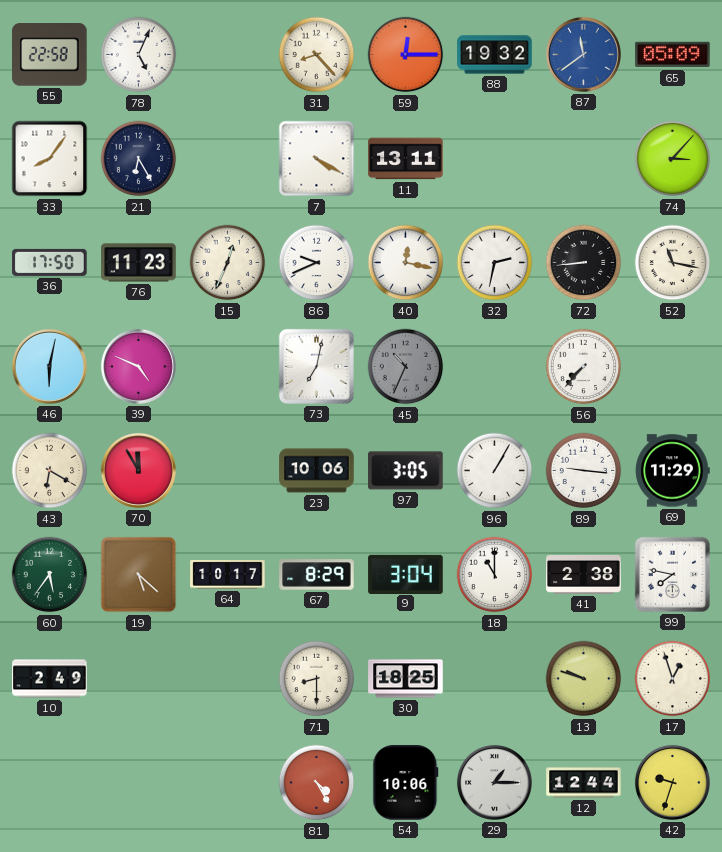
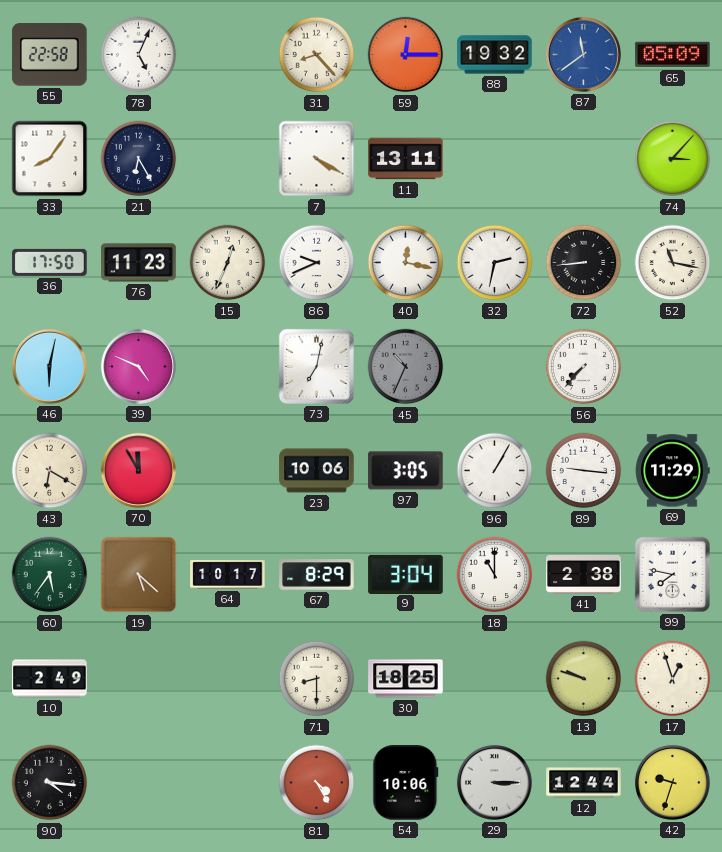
90: none -> 4:16 (50, 783)
29: 1:15 -> 3:15 (494, 782)
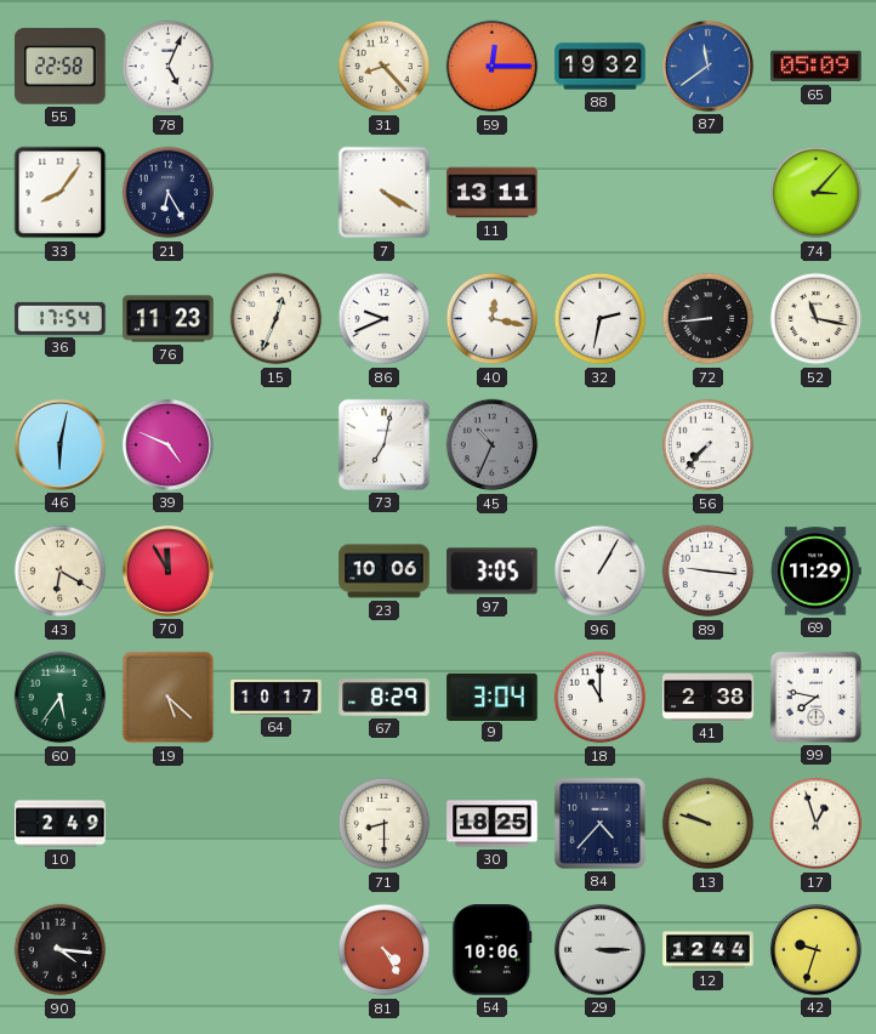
36: 17:50 -> 17:54 (61, 318)
84: none -> 4:37 (599, 823)
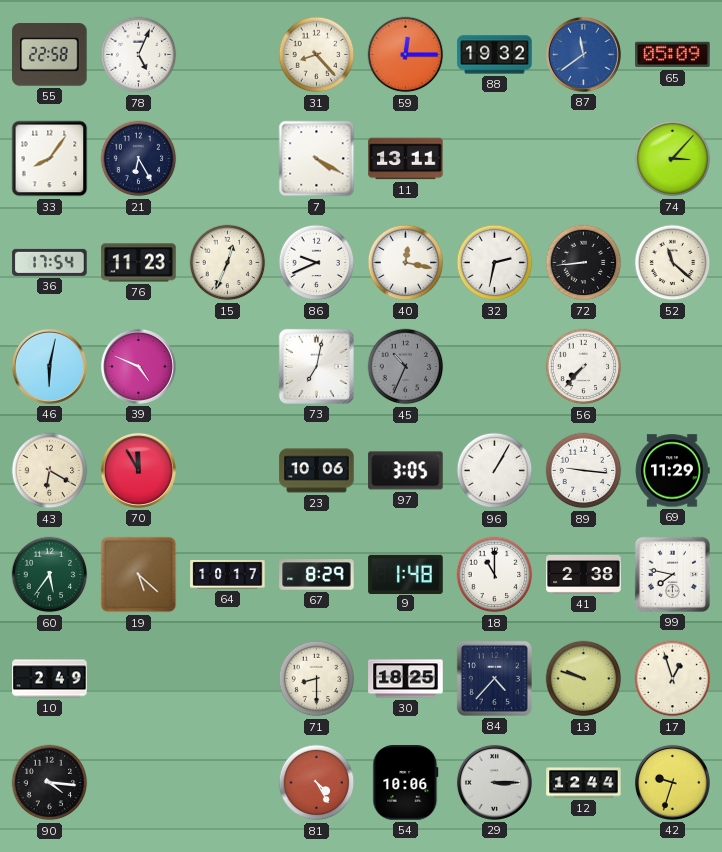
52: 11:17 -> 11:22 (673, 263)
9: 3:04 -> 1:48 (406, 574)
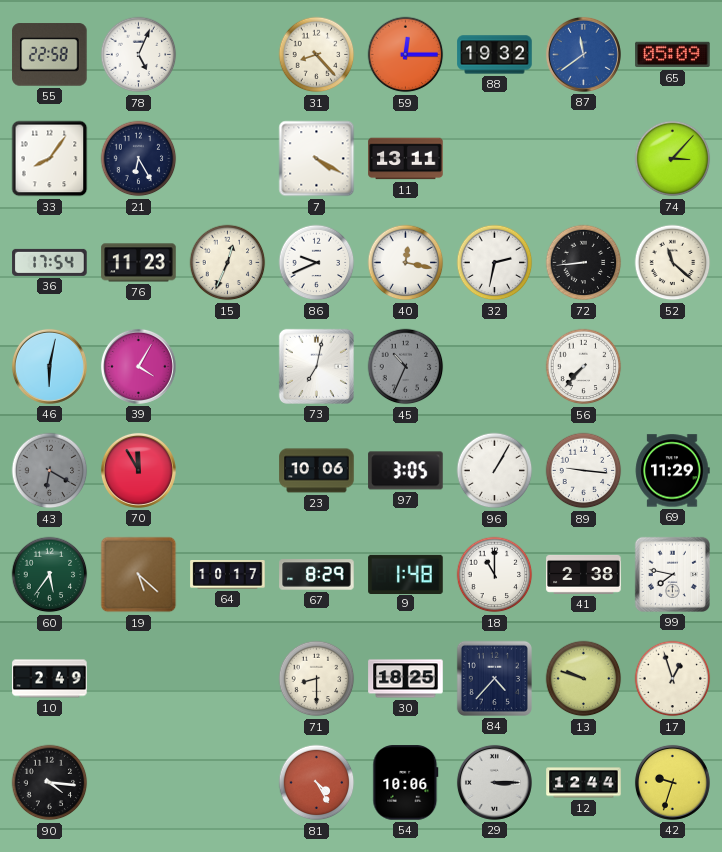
39: 4:49 -> 4:05 (138, 366)
43 dial: cream -> grey (50, 471)
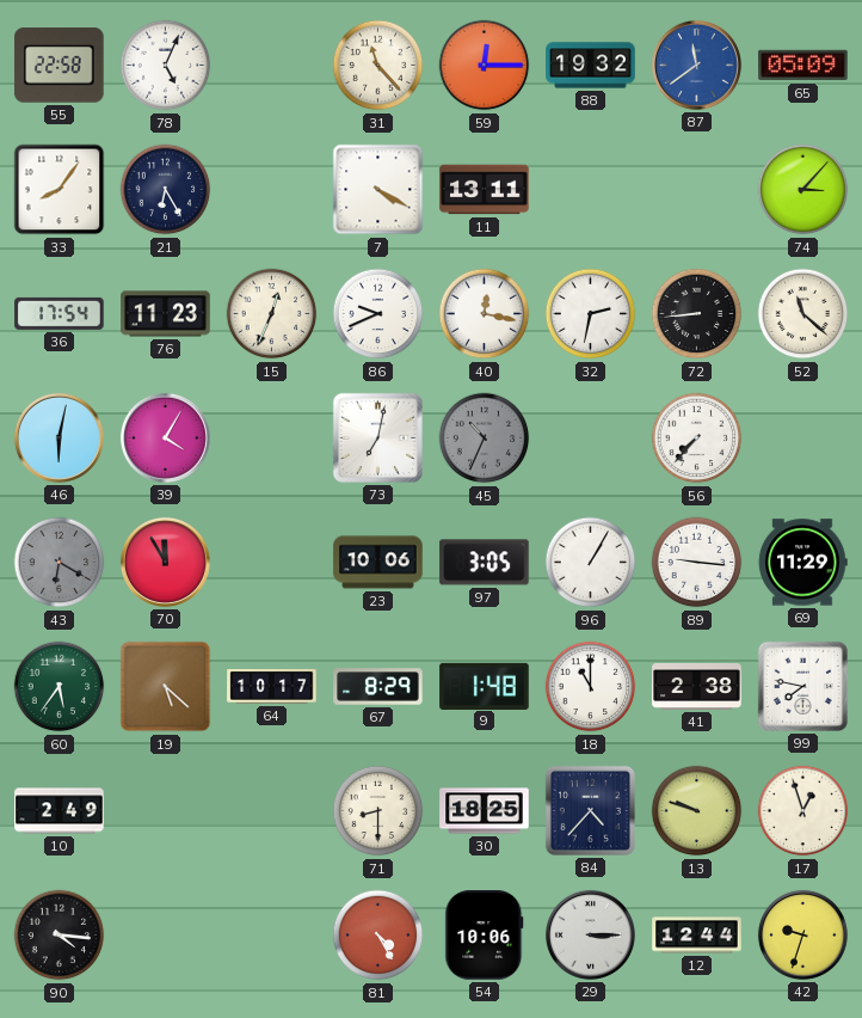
31: 8:23 -> 11:23 (378, 66)
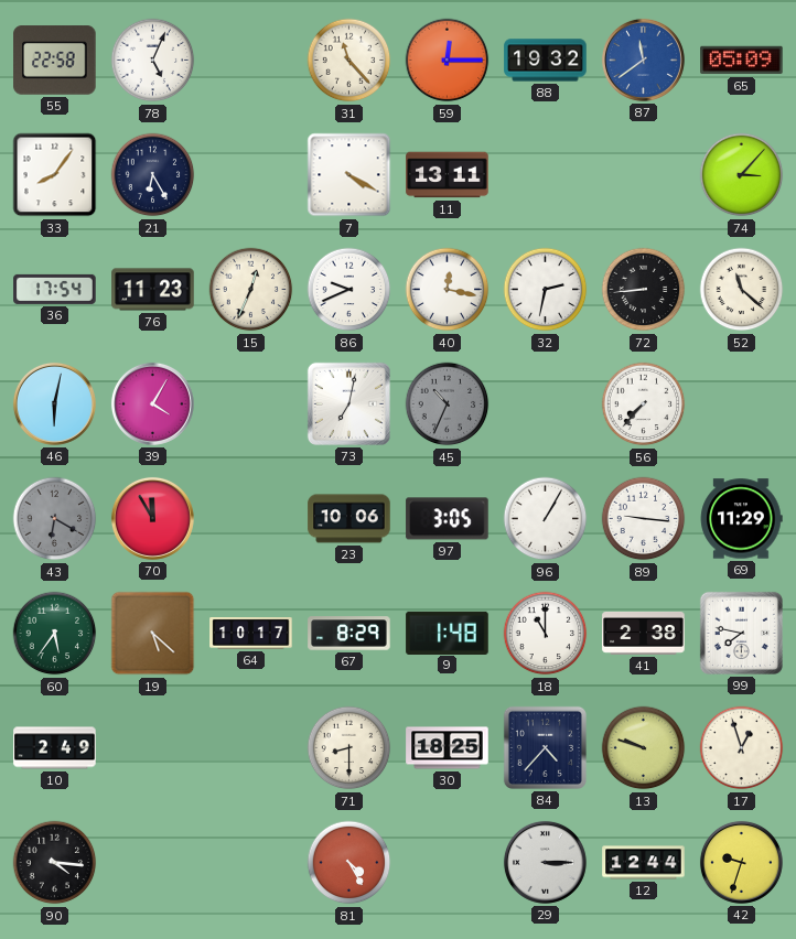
54: 10:06 -> none (485, 936)
